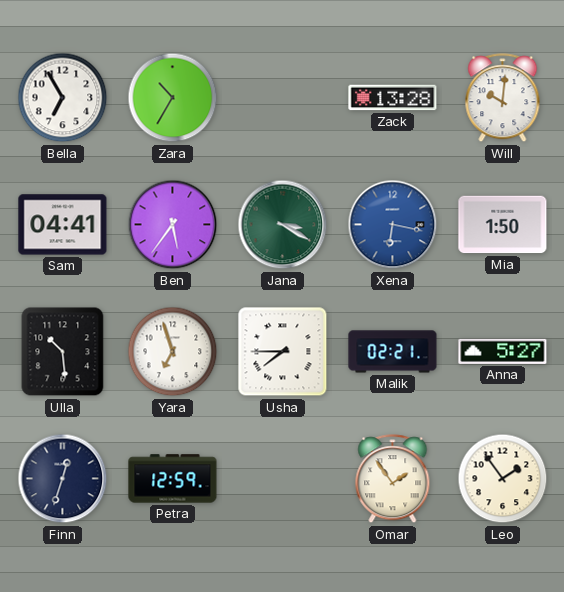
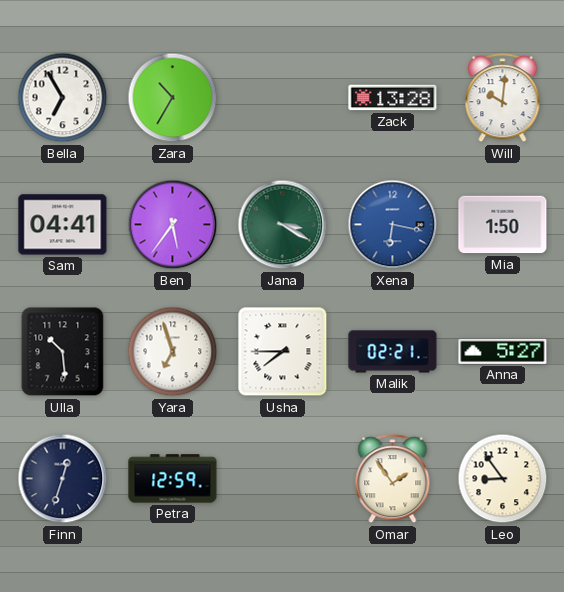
Leo: 1:54 -> 8:54 (503, 479)
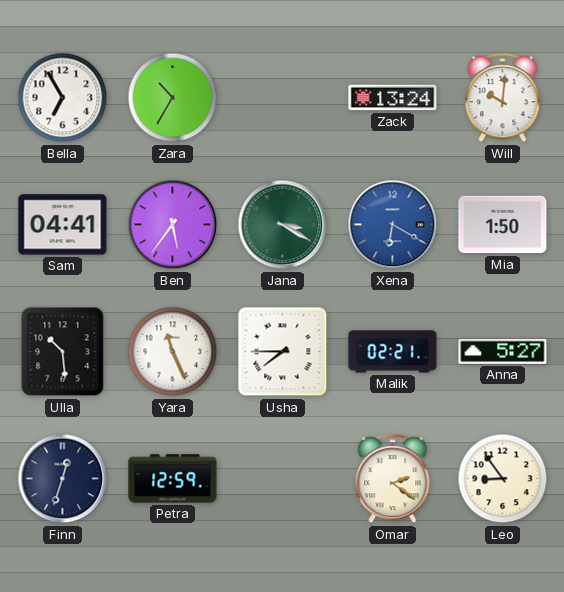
Zack: 13:28 -> 13:24 (393, 98)
Xena: 6:17 -> 6:20 (393, 225)
Yara: 6:57 -> 11:26 (173, 352)
Omar: 1:54 -> 2:21 (393, 479)
